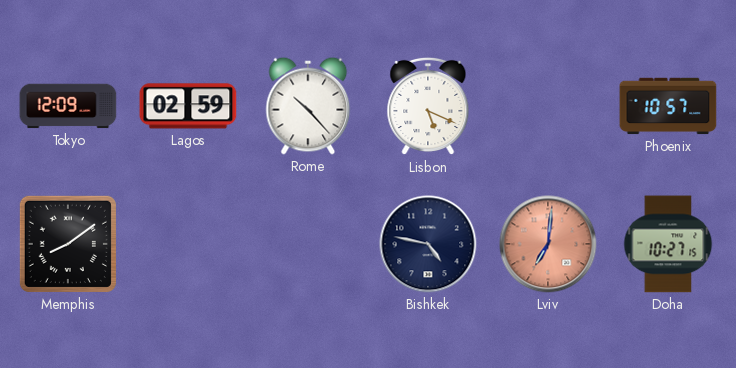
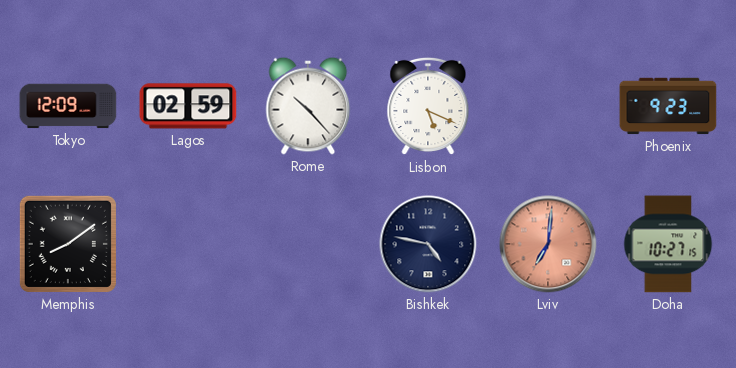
Phoenix: 10:57 -> 9:23 (668, 106)
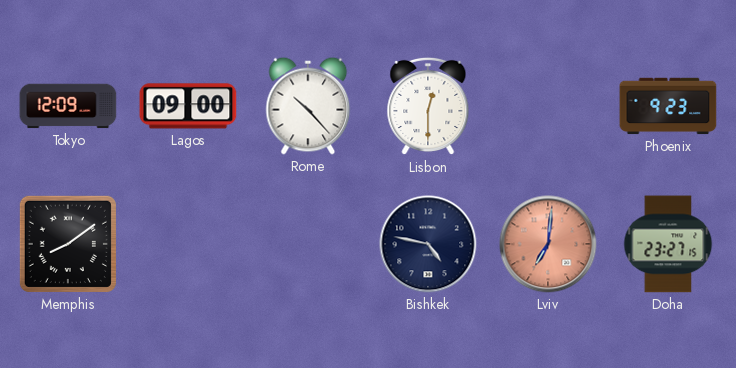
Lagos: 02:59 -> 09:00 (188, 106)
Lisbon: 5:19 -> 12:30 (428, 106)
Doha: 10:27 -> 23:27 (668, 244)
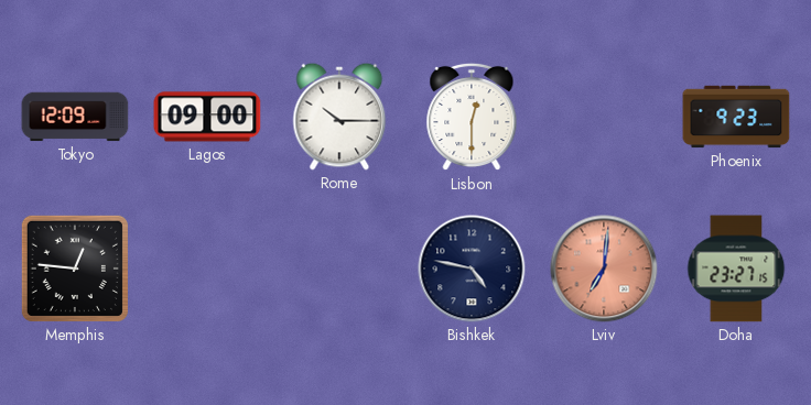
Rome: 10:23 -> 10:15 (339, 117)
Memphis: 8:09 -> 12:46 (75, 269)
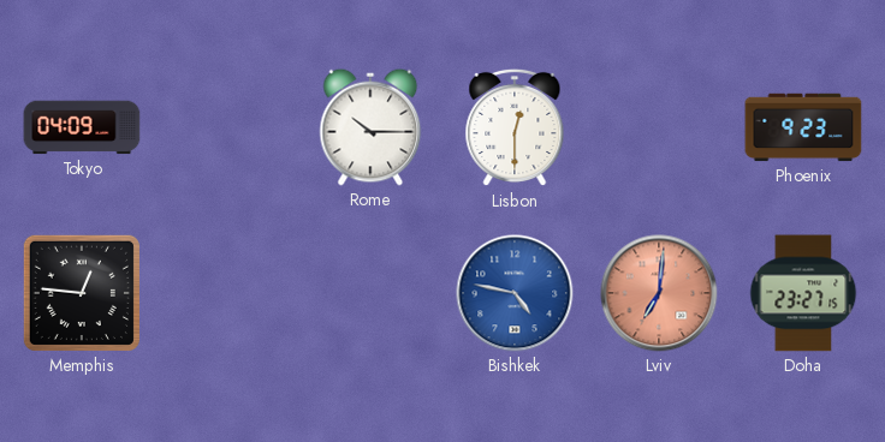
Tokyo: 12:09 -> 04:09 (82, 127)
Lagos: 09:00 -> none (207, 117)
Bishkek dial: navy -> blue (515, 293)
